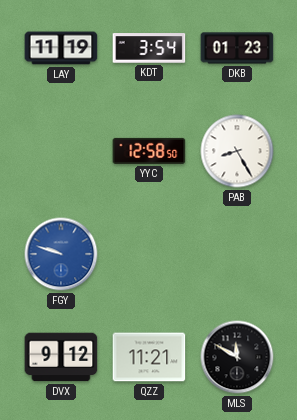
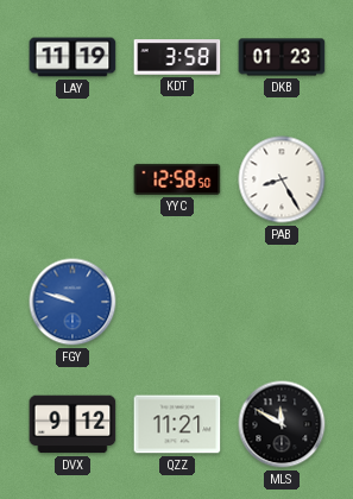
KDT: 3:54 -> 3:58 (177, 57)
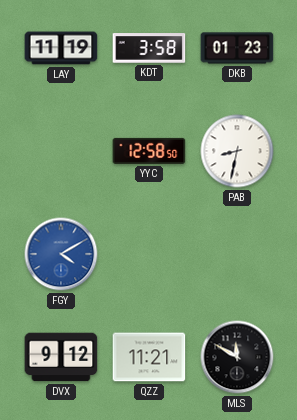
PAB: 8:25 -> 8:32 (237, 151)
FGY: 9:48 -> 4:10 (61, 254)
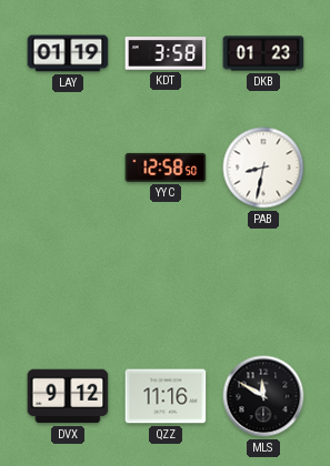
LAY: 11:19 -> 01:19 (68, 53)
FGY: 4:10 -> none (61, 254)
QZZ: 11:21 -> 11:16 (166, 396)
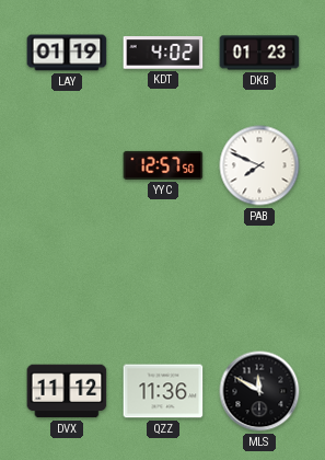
KDT: 3:58 -> 4:02 (163, 53)
YYC: 12:58 -> 12:57 (163, 165)
PAB: 8:32 -> 7:49 (259, 165)
DVX: 9:12 -> 11:12 (67, 391)
QZZ: 11:16 -> 11:36 (163, 391)
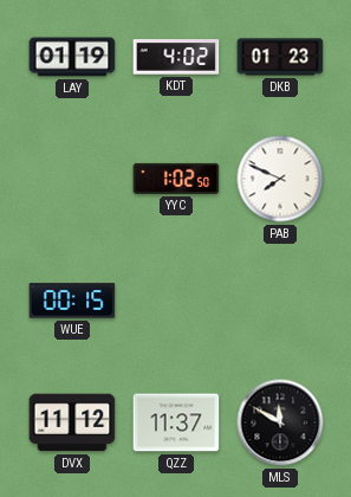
YYC: 12:57 -> 1:02 (176, 179)
WUE: none -> 00:15 (72, 301)
QZZ: 11:36 -> 11:37 (176, 422)
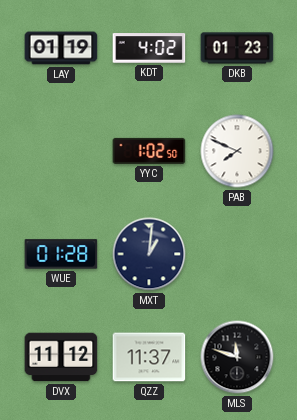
WUE: 00:15 -> 01:28 (61, 254)
MXT: none -> 1:01 (149, 254)
MLS: 11:50 -> 11:48 (237, 357)
